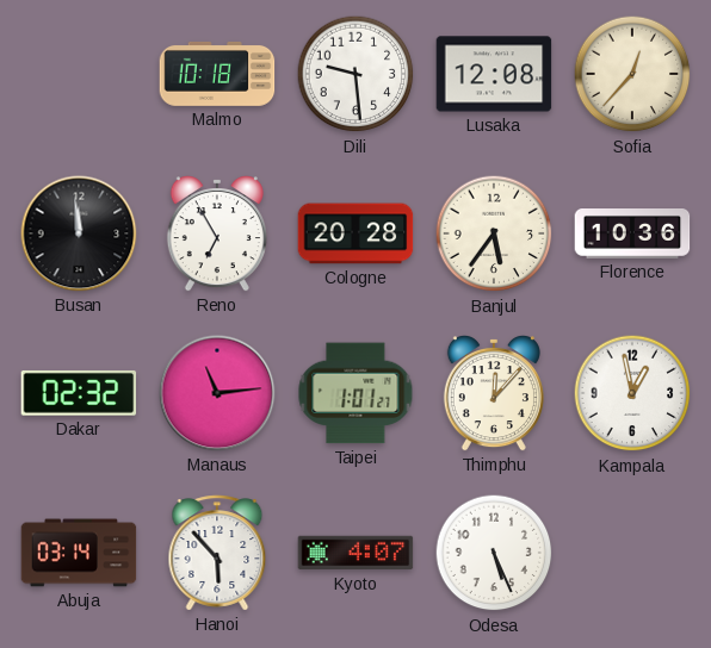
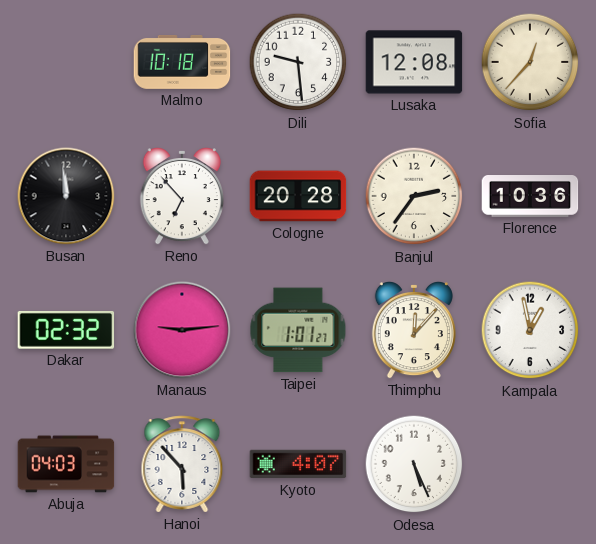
Reno: 6:55 -> 6:53 (182, 196)
Banjul: 5:36 -> 2:36 (414, 196)
Manaus: 11:14 -> 9:14 (182, 330)
Abuja: 03:14 -> 04:03 (66, 464)
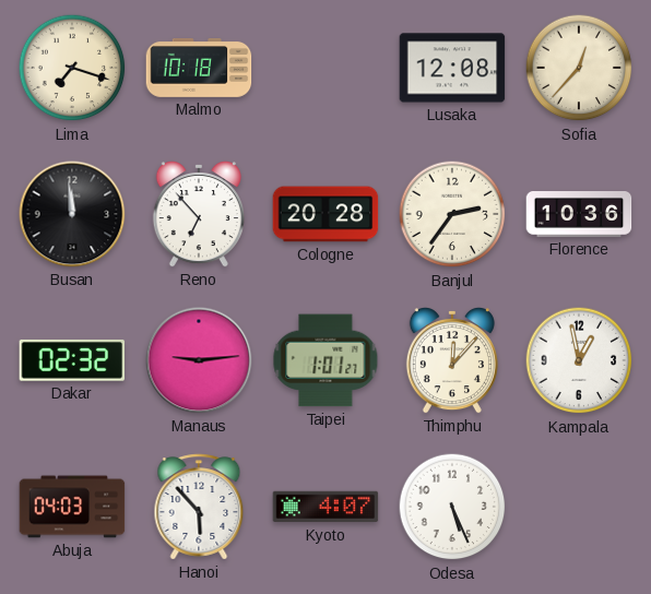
Lima: none -> 7:18 (72, 68)
Dili: 9:29 -> none (298, 62)
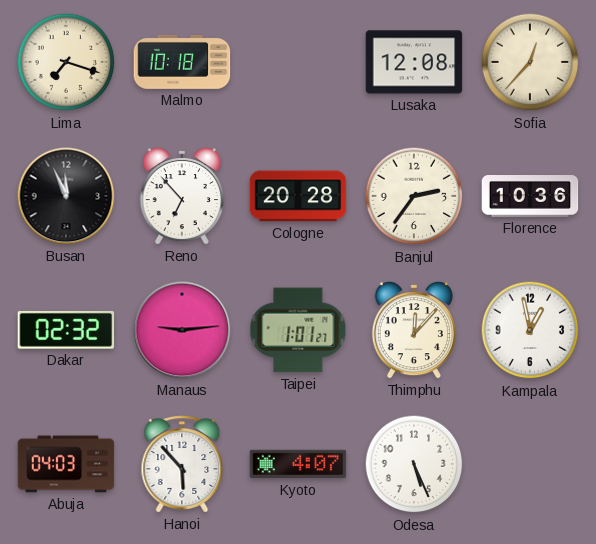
Busan: 11:59 -> 11:56 (66, 196)
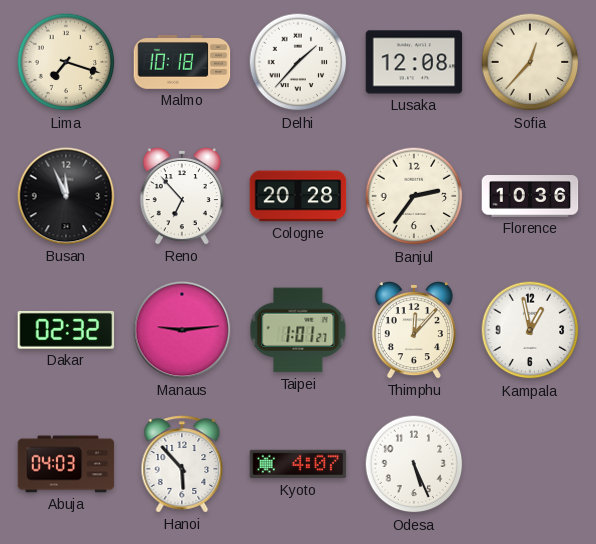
Delhi: none -> 1:37 (298, 62)
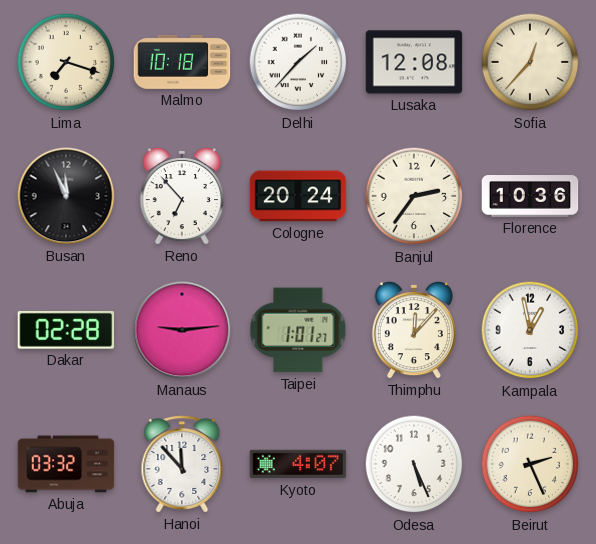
Cologne: 20:28 -> 20:24 (298, 196)
Dakar: 02:32 -> 02:28 (66, 330)
Abuja: 04:03 -> 03:32 (66, 464)
Hanoi: 5:53 -> 11:53 (182, 464)
Beirut: none -> 2:26 (530, 464)
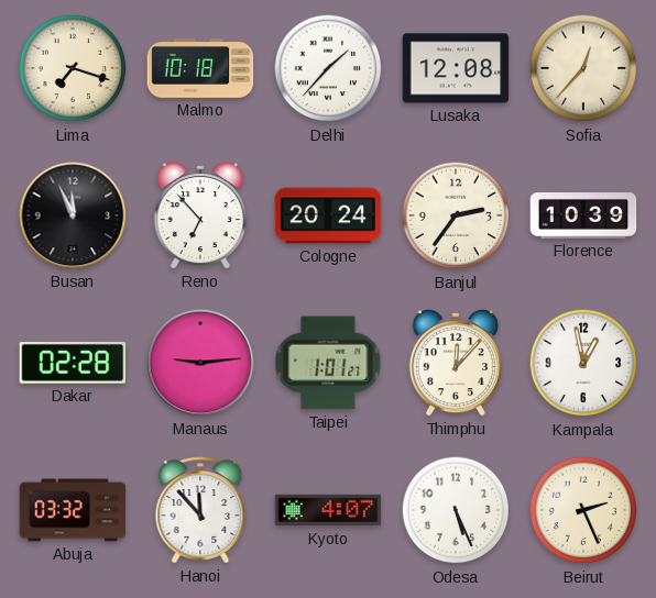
Florence: 10:36 -> 10:39 (583, 217)
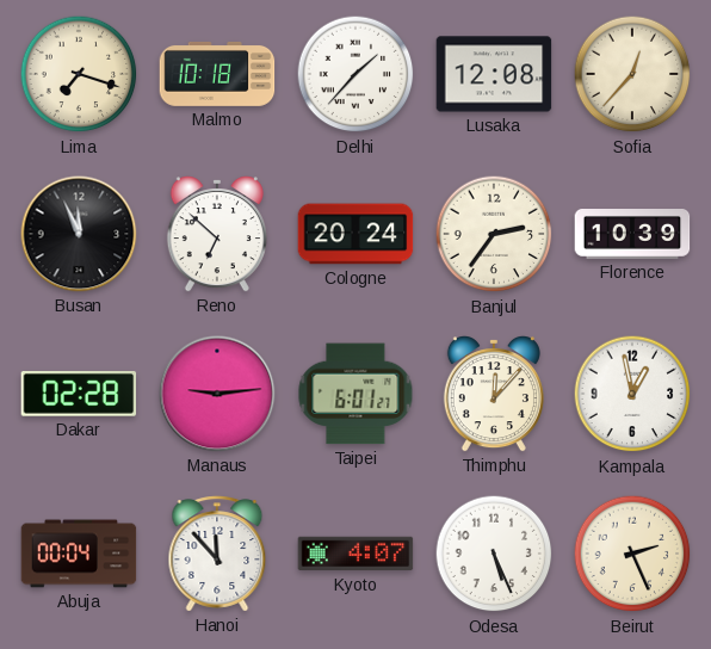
Reno: 6:53 -> 6:52 (217, 234)
Taipei: 1:01 -> 6:01 (355, 394)
Abuja: 03:32 -> 00:04 (79, 554)
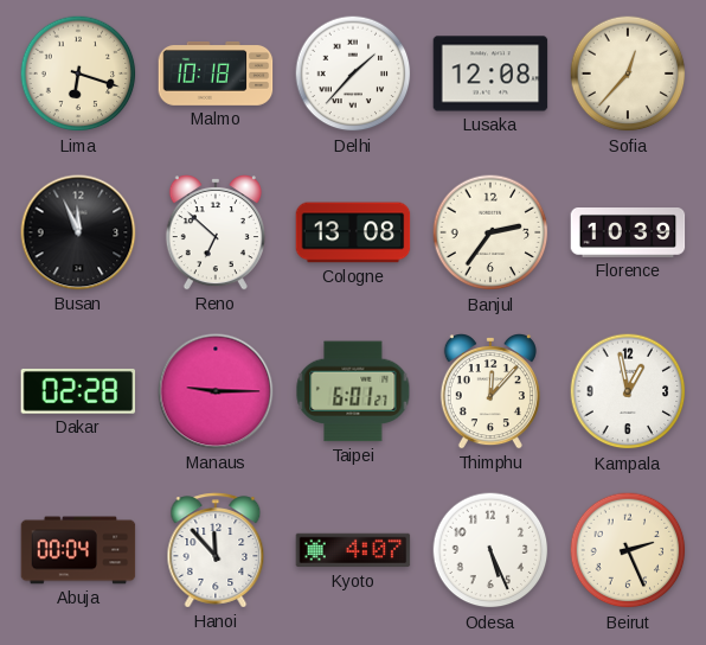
Lima: 7:18 -> 6:18 (78, 74)
Cologne: 20:24 -> 13:08 (353, 232)
Manaus: 9:14 -> 9:15 (216, 391)
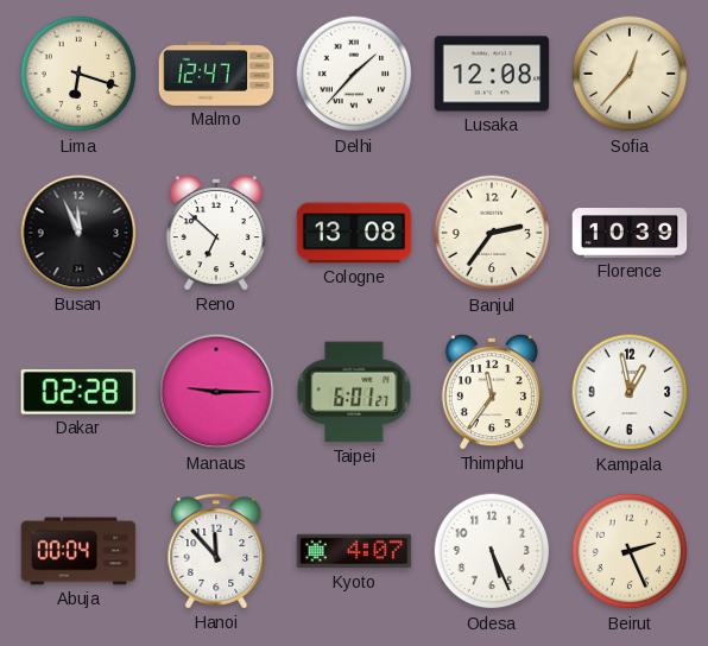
Malmo: 10:18 -> 12:47 (216, 75)
Thimphu: 12:07 -> 11:36 (492, 392)
